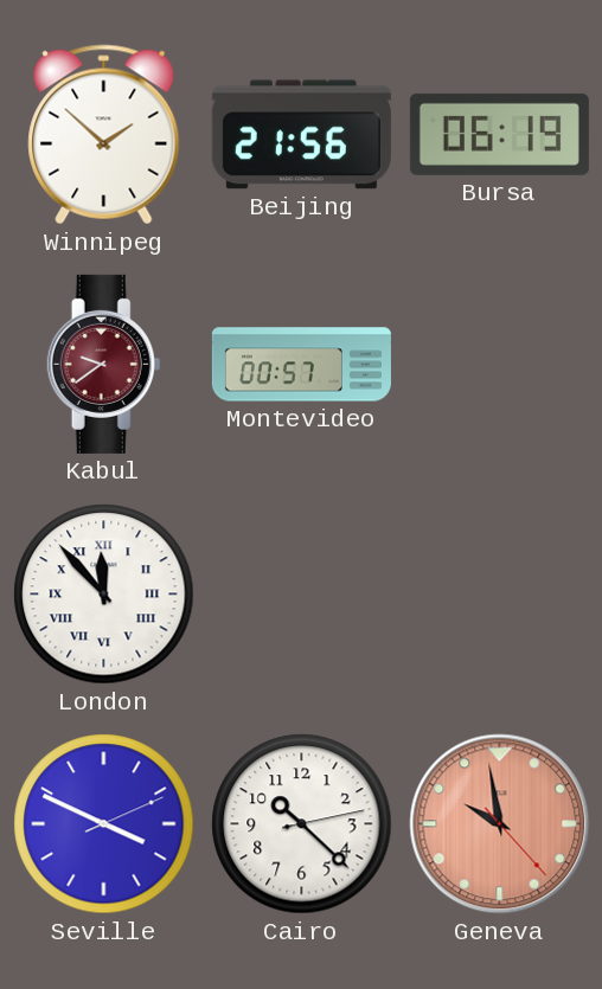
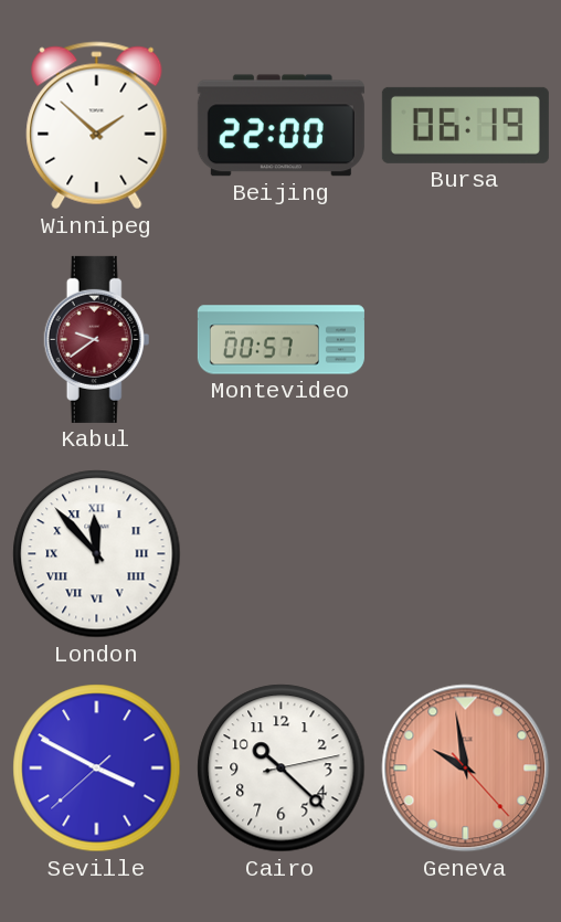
Beijing: 21:56 -> 22:00 (280, 126)
Seville: 3:49:11 -> 3:49:38 (97, 769)
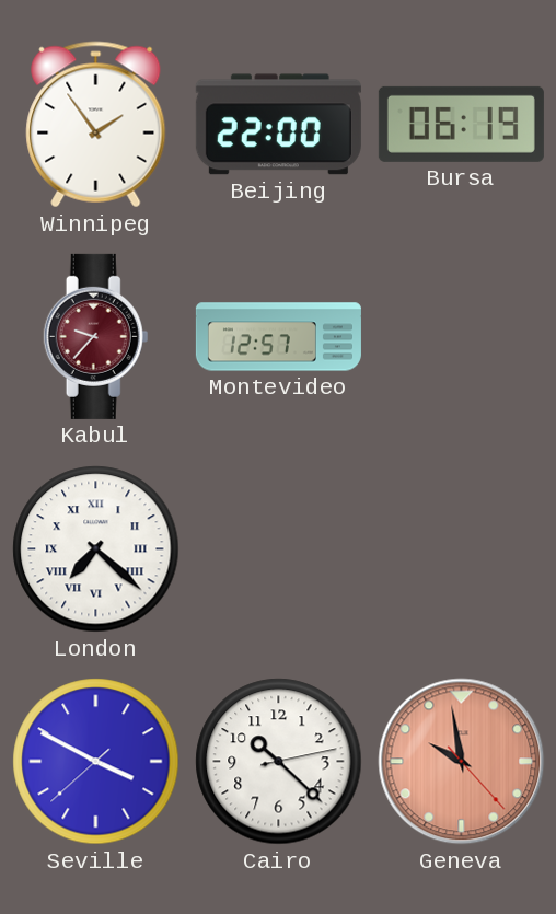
Winnipeg: 1:52 -> 1:54 (96, 125)
Kabul: 9:39 -> 9:37 (96, 336)
Montevideo: 00:57 -> 12:57 (278, 337)
London: 11:53 -> 7:22 (96, 549)
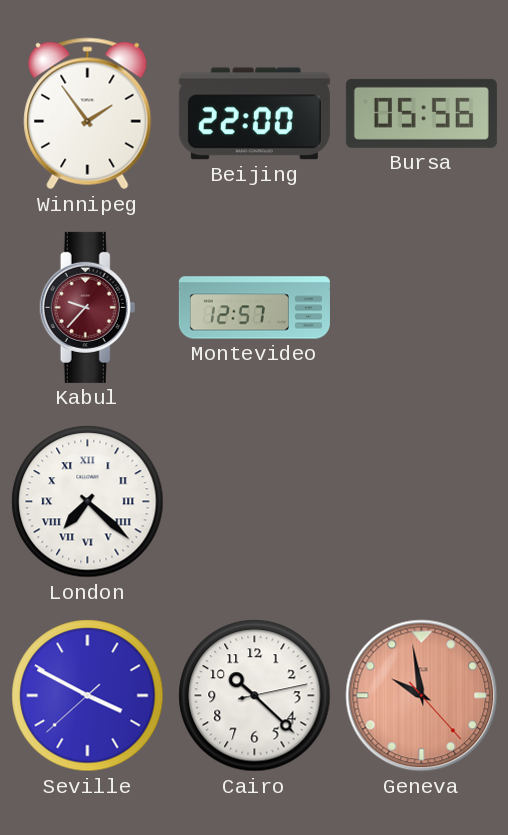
Bursa: 06:19 -> 05:56 (421, 113)
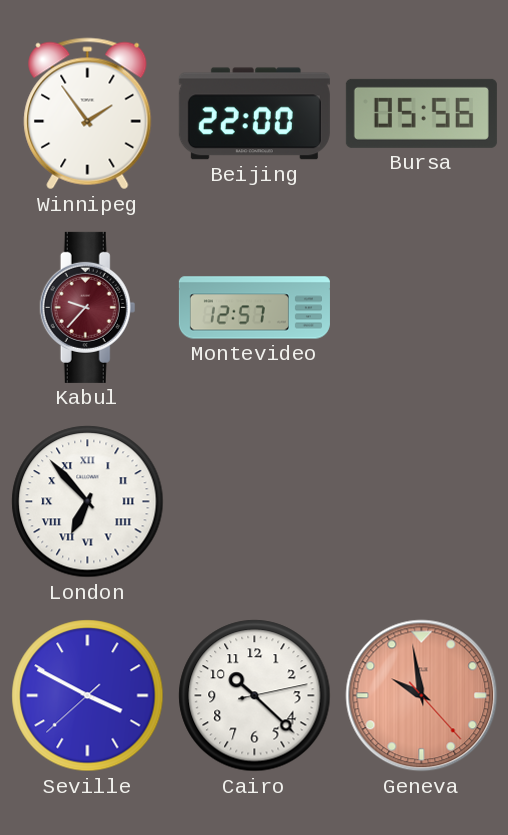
London: 7:22 -> 6:53 (88, 502)
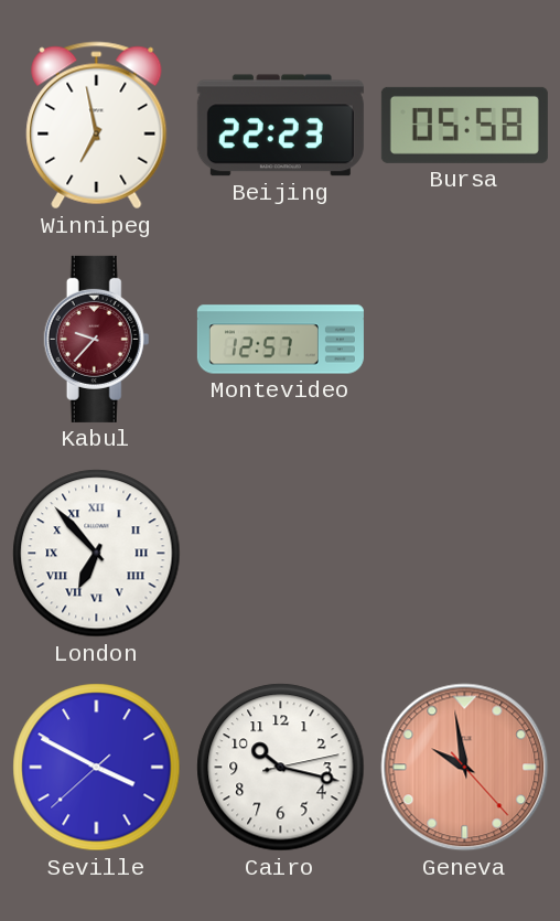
Winnipeg: 1:54 -> 6:58 (97, 126)
Beijing: 22:00 -> 22:23 (280, 126)
Bursa: 05:56 -> 05:58 (464, 125)
Cairo: 10:22 -> 10:17 (281, 768)
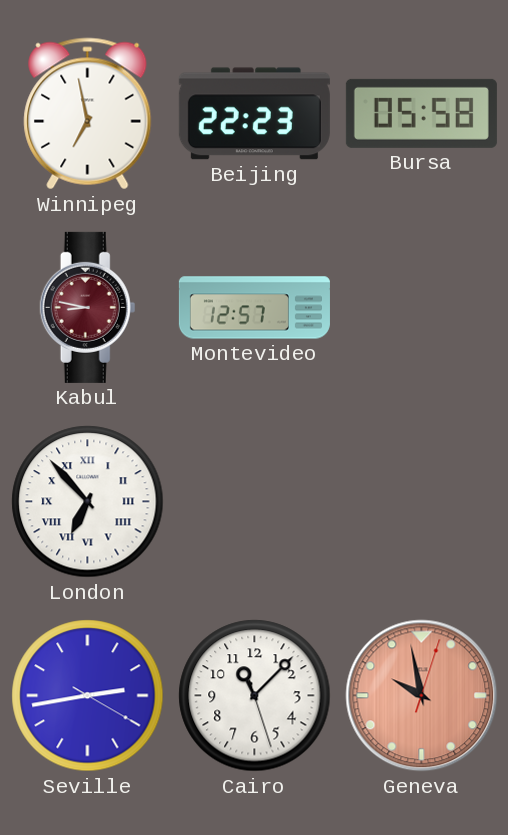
Kabul: 9:37 -> 8:47 (88, 307)
Seville: 3:49 -> 2:43 (88, 696)
Cairo: 10:17 -> 11:07 (255, 696)
Geneva: 9:58:23 -> 9:58:03 (422, 696)
